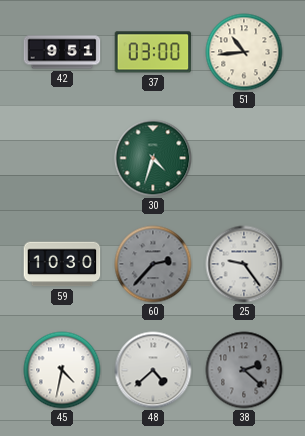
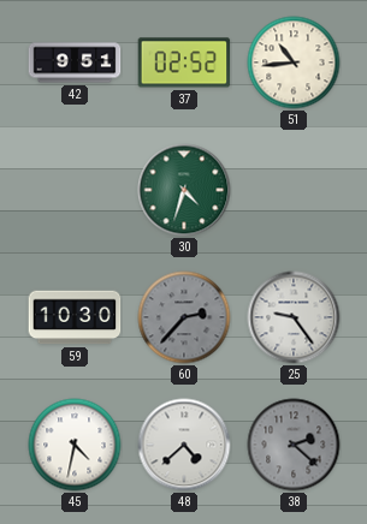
37: 03:00 -> 02:52 (184, 62)
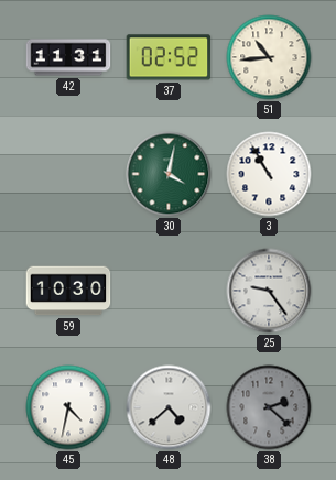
42: 9:51 -> 11:31 (68, 57)
30: 4:33 -> 4:02 (169, 174)
3: none -> 10:55 (269, 174)
60: 2:37 -> none (184, 317)
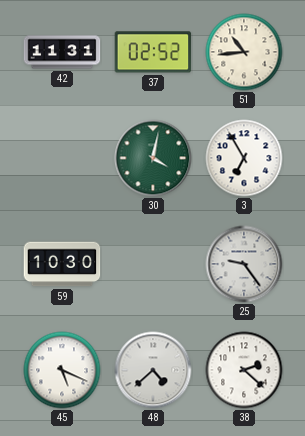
3: 10:55 -> 6:55 (244, 158)
45: 4:32 -> 5:19 (62, 370)
38 dial: grey -> white (244, 370)
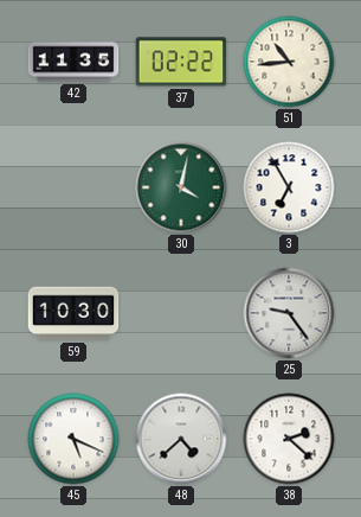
42: 11:31 -> 11:35 (73, 62)
37: 02:52 -> 02:22 (181, 62)
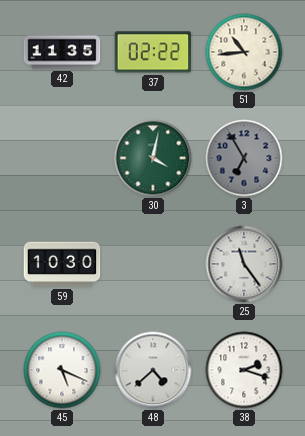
3 dial: white -> grey (244, 158)
25: 9:24 -> 11:24 (244, 264)
38: 2:22 -> 2:18 (244, 370)
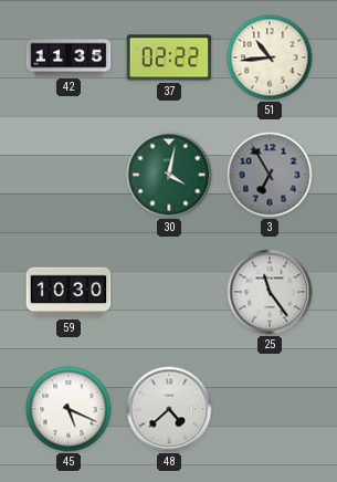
38: 2:18 -> none (244, 370)
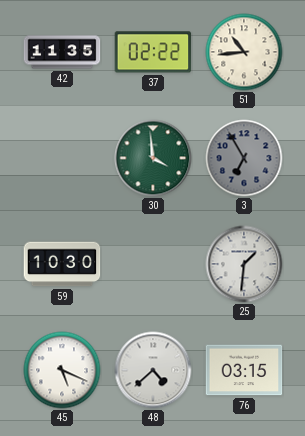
30: 4:02 -> 3:59 (153, 158)
25: 11:24 -> 1:31 (244, 264)
76: none -> 03:15 (244, 370)
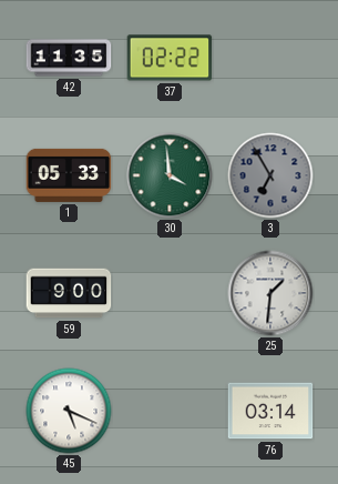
51: 10:44 -> none (244, 52)
1: none -> 05:33 (69, 175)
59: 10:30 -> 9:00 (69, 293)
48: 4:38 -> none (153, 370)
76: 03:15 -> 03:14 (270, 411)
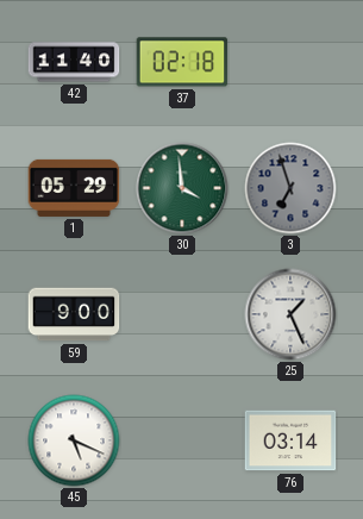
42: 11:35 -> 11:40 (74, 62)
37: 02:22 -> 02:18 (182, 62)
1: 05:33 -> 05:29 (74, 188)
3: 6:55 -> 6:57 (290, 188)
25: 1:31 -> 1:26 (290, 314)
